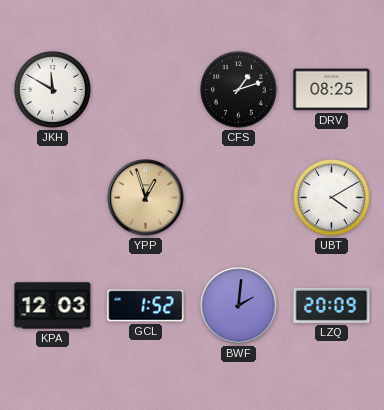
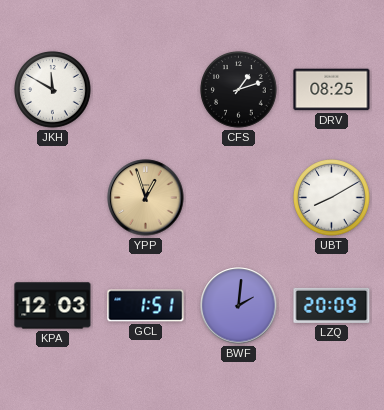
UBT: 4:10 -> 8:10 (332, 198)
GCL: 1:52 -> 1:51 (146, 306)
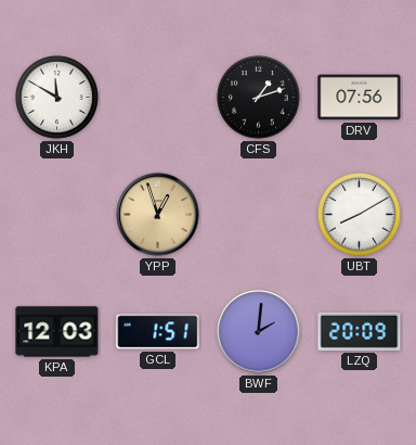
DRV: 08:25 -> 07:56 (360, 98)
